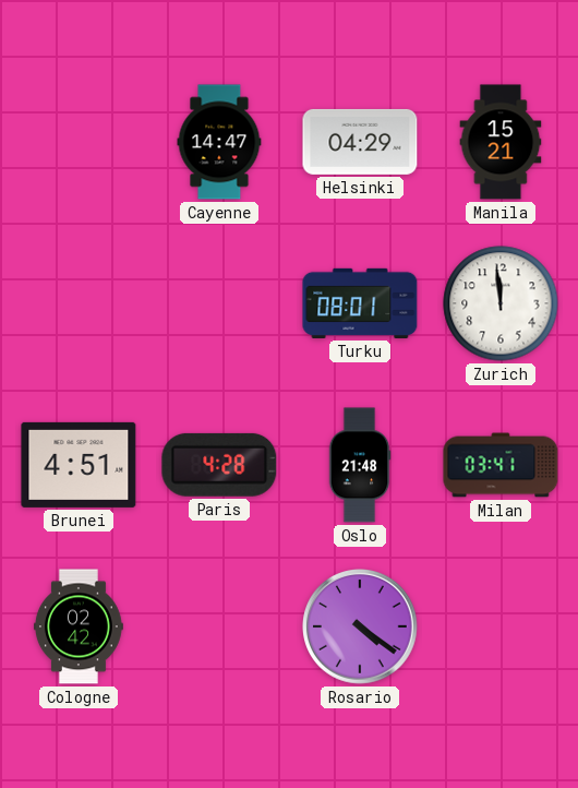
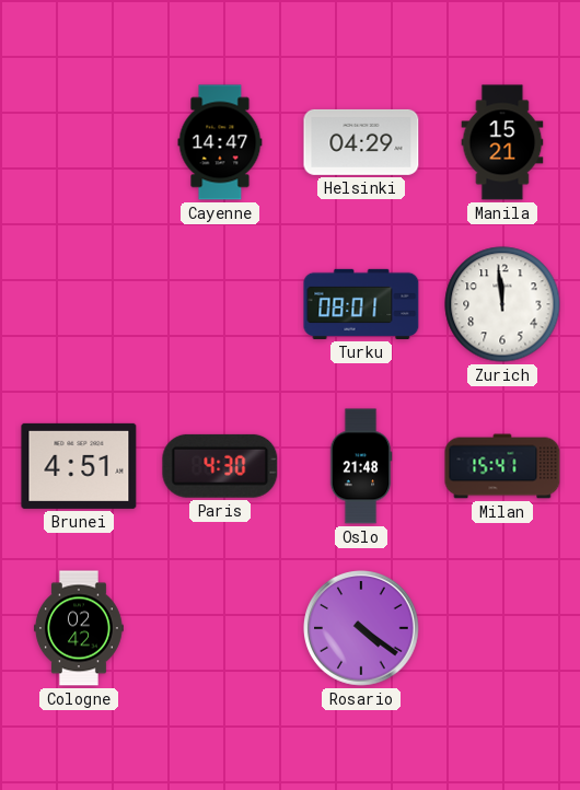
Paris: 4:28 -> 4:30 (220, 466)
Milan: 03:41 -> 15:41 (502, 466)
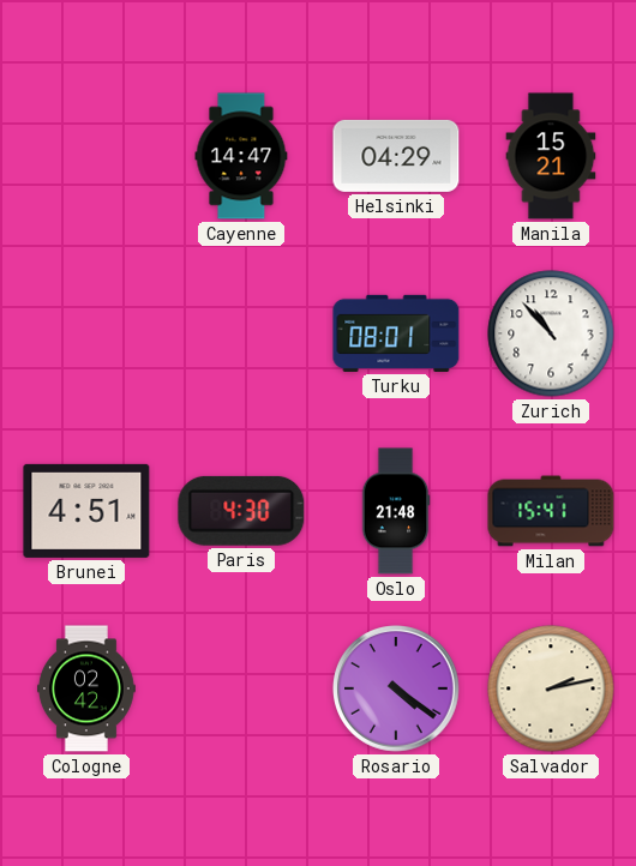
Zurich: 11:59 -> 10:53 (551, 333)
Salvador: none -> 2:13 (551, 688)
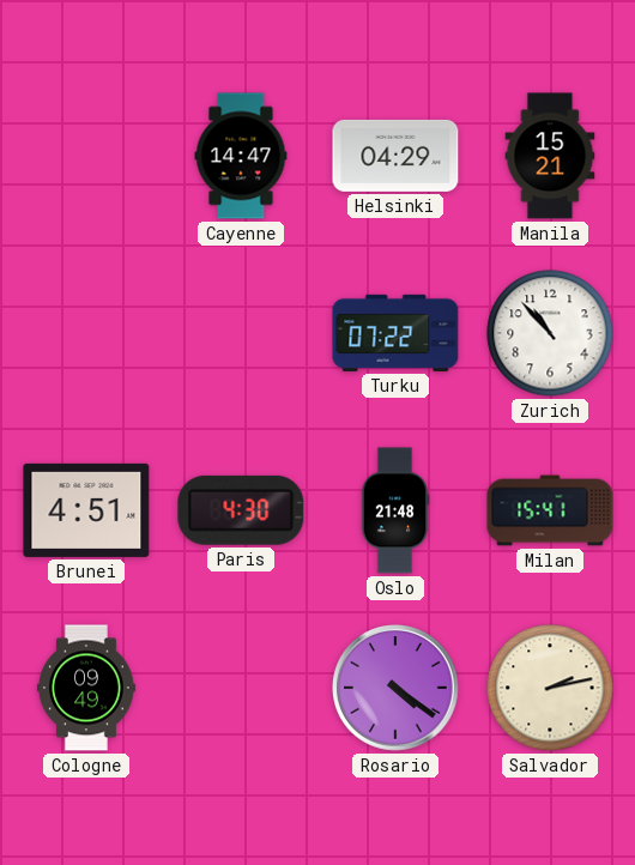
Turku: 08:01 -> 07:22 (395, 333)
Cologne: 02:42 -> 09:49 (86, 688)
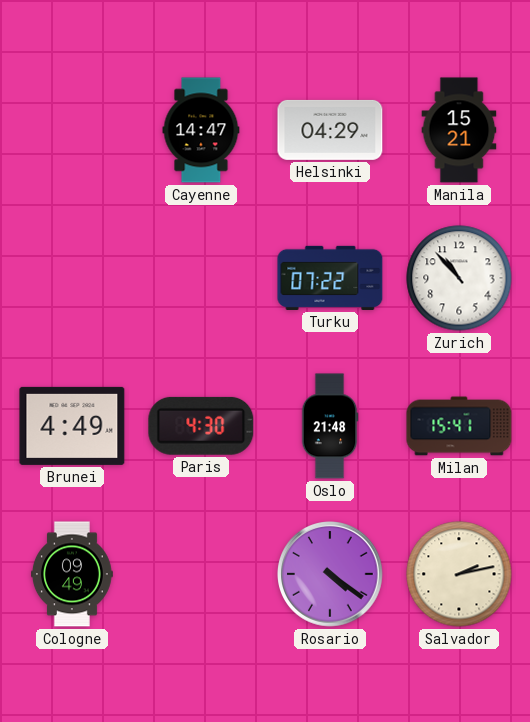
Brunei: 4:51 -> 4:49 (72, 426)
